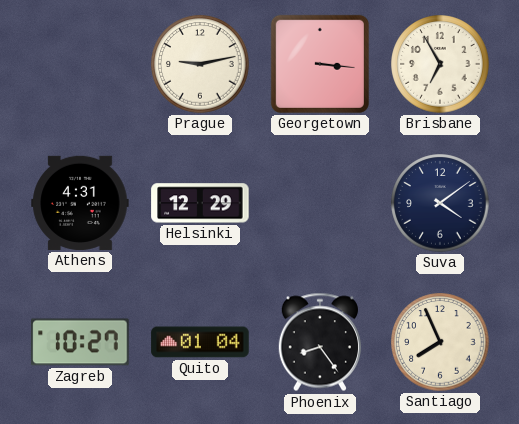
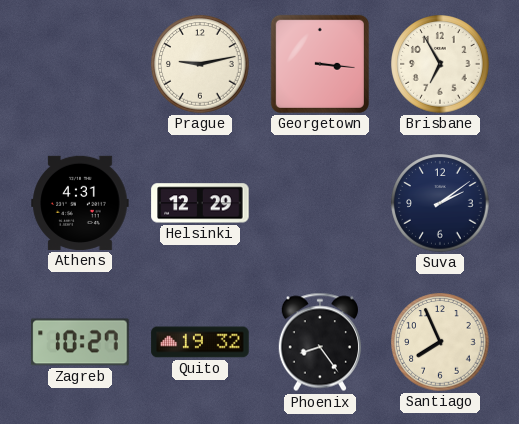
Suva: 4:09 -> 2:09 (440, 203)
Quito: 01:04 -> 19:32 (200, 342)
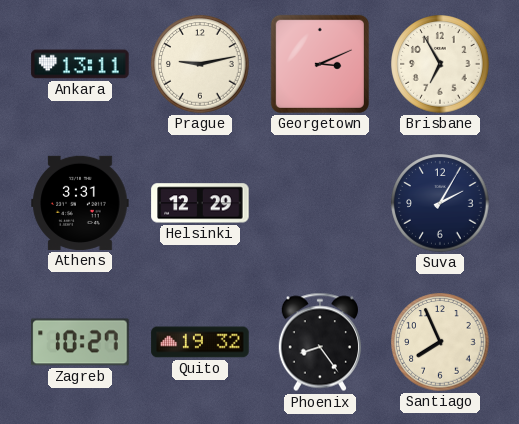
Ankara: none -> 13:11 (80, 64)
Georgetown: 3:16 -> 3:11 (320, 64)
Athens: 4:31 -> 3:31 (80, 203)
Suva: 2:09 -> 2:05 (440, 203)
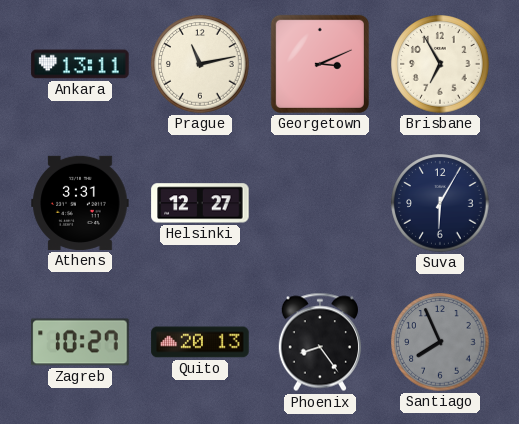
Prague: 9:13 -> 11:13 (200, 64)
Helsinki: 12:29 -> 12:27 (200, 203)
Suva: 2:05 -> 6:05 (440, 203)
Quito: 19:32 -> 20:13 (200, 342)
Santiago dial: cream -> grey (440, 342)
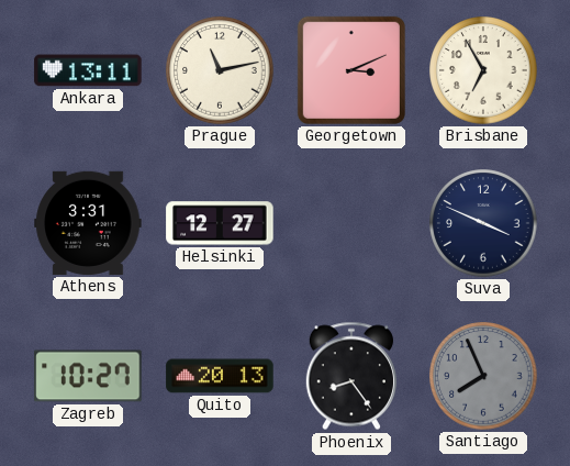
Suva: 6:05 -> 3:49 (483, 223)
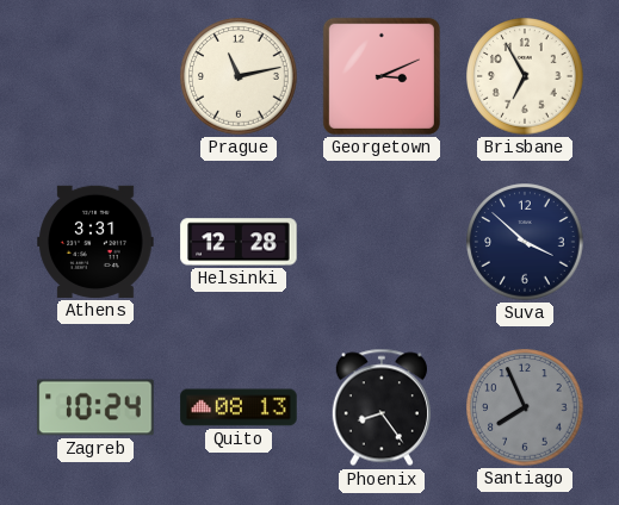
Ankara: 13:11 -> none (88, 70)
Helsinki: 12:27 -> 12:28 (239, 242)
Suva: 3:49 -> 3:52 (525, 242)
Zagreb: 10:27 -> 10:24 (95, 407)
Quito: 20:13 -> 08:13 (239, 407)
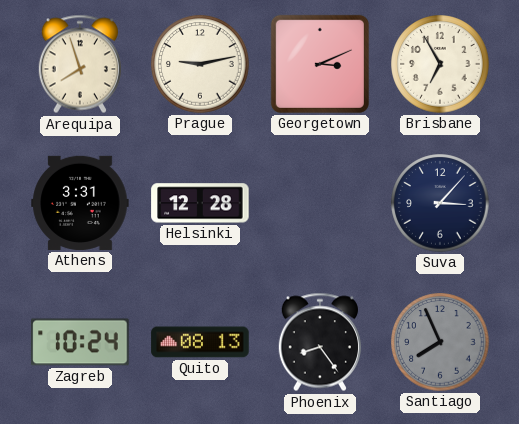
Arequipa: none -> 7:57 (79, 64)
Prague: 11:13 -> 9:13 (200, 64)
Suva: 3:52 -> 3:07 (440, 203)
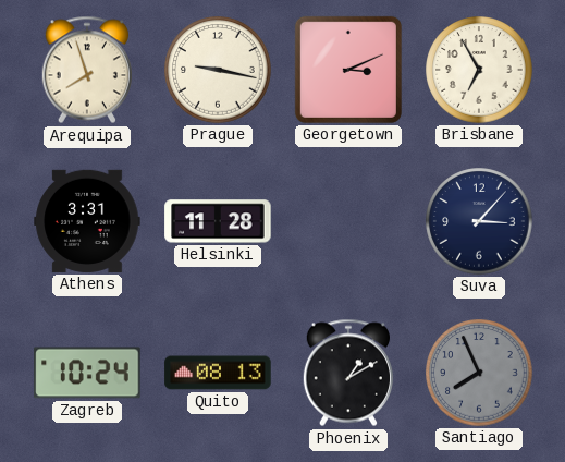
Prague: 9:13 -> 9:17 (218, 70)
Helsinki: 12:28 -> 11:28 (218, 221)
Phoenix: 8:24 -> 1:10 (347, 373)
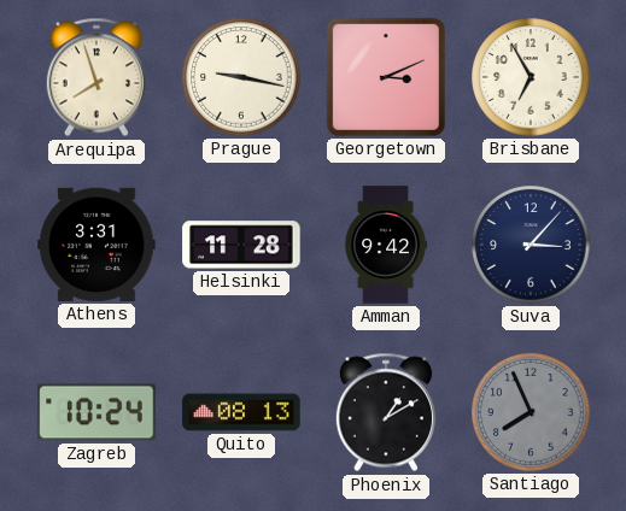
Amman: none -> 9:42 (386, 245)
